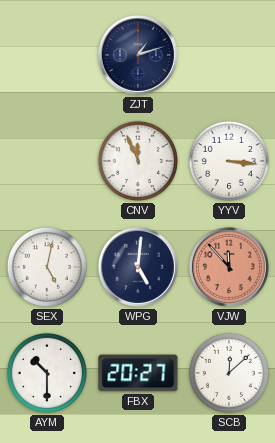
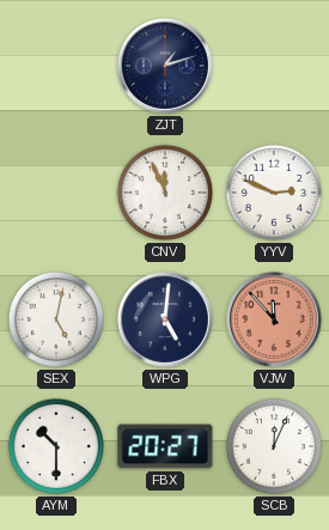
YYV: 3:16 -> 2:49 (274, 193)
SCB: 12:08 -> 12:04 (274, 446)
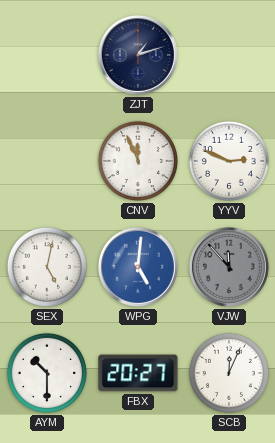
WPG dial: navy -> blue (138, 267)
VJW dial: salmon -> grey (229, 267)
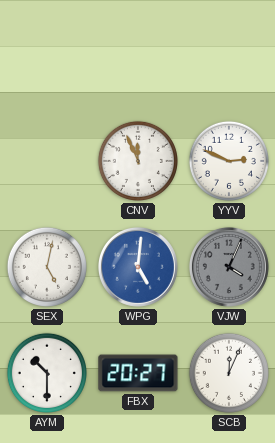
ZJT: 1:12 -> none (138, 55)
VJW: 11:53 -> 4:04 (229, 267)
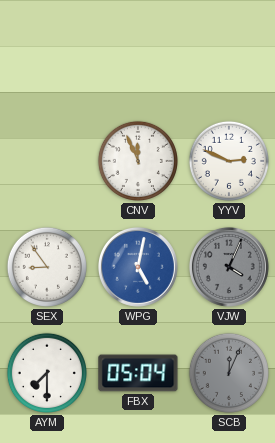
SEX: 5:02 -> 8:54 (47, 267)
WPG: 5:01 -> 5:02 (138, 267)
AYM: 10:30 -> 7:30 (47, 373)
FBX: 20:27 -> 05:04 (138, 373)
SCB dial: white -> grey (229, 373)
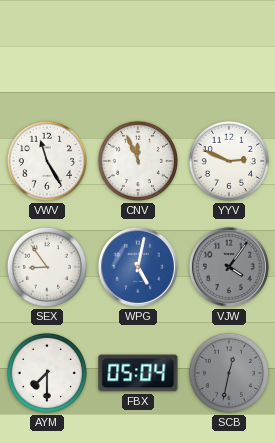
VWV: none -> 11:25 (47, 161)
VJW: 4:04 -> 4:06 (229, 267)
SCB: 12:04 -> 12:32 (229, 373)
